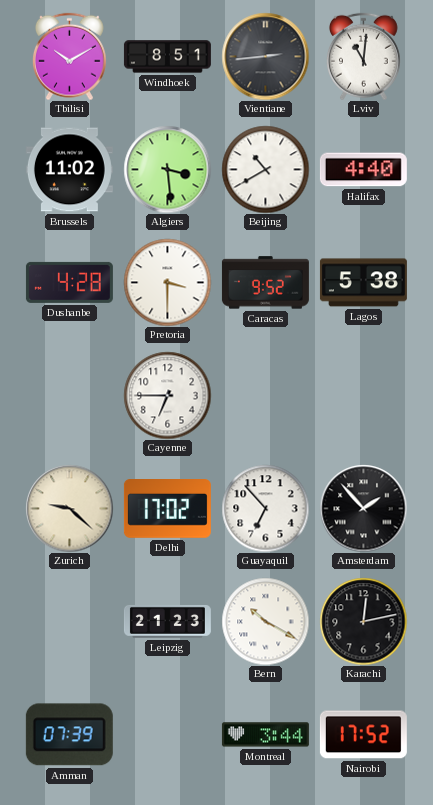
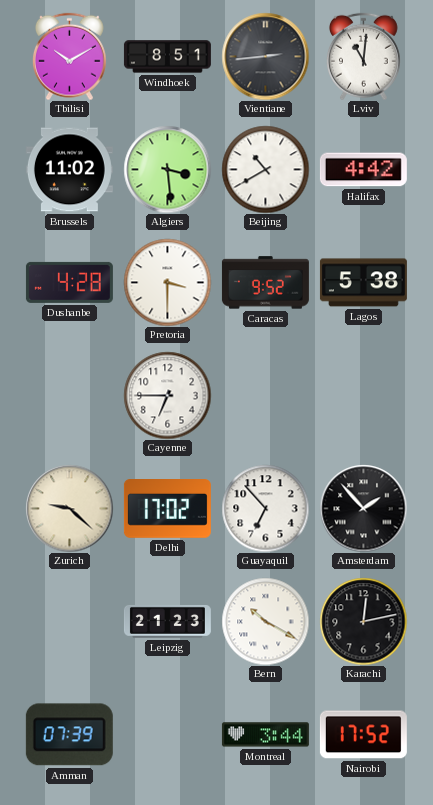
Halifax: 4:40 -> 4:42 (363, 170)
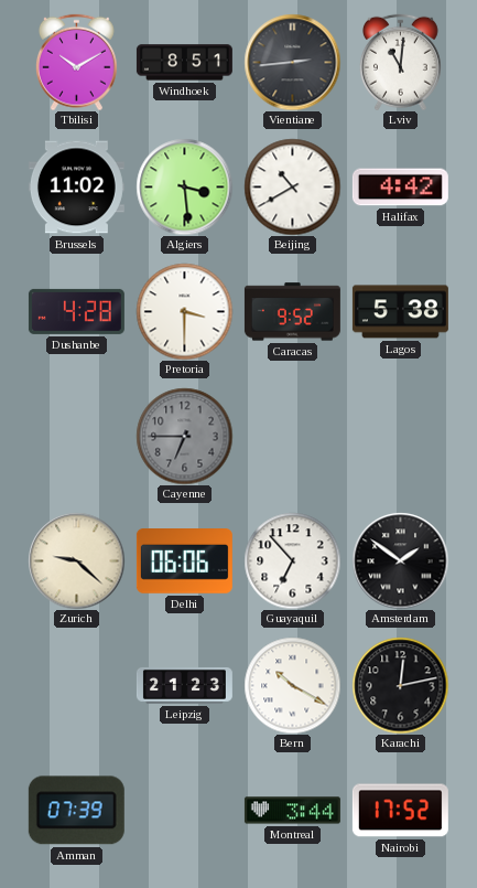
Cayenne dial: white -> grey (184, 436)
Delhi: 17:02 -> 06:06 (184, 561)
Amsterdam: 1:53 -> 1:51 (400, 560)
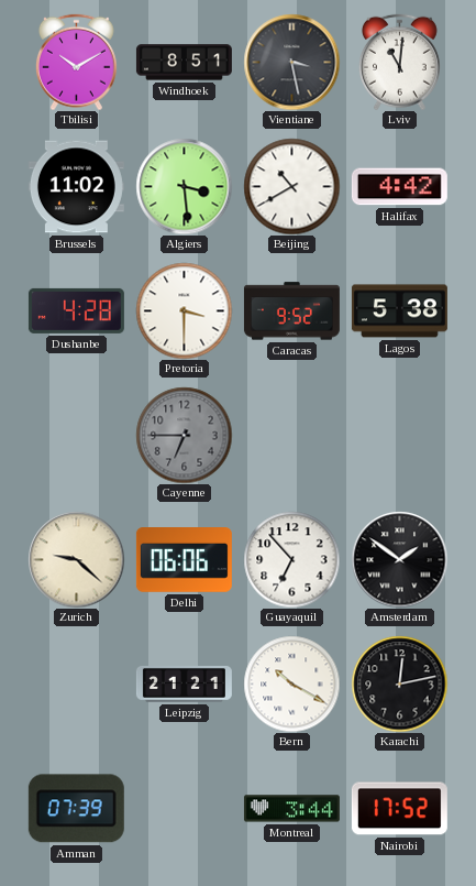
Vientiane: 2:44 -> 3:28 (291, 62)
Leipzig: 21:23 -> 21:21 (184, 685)
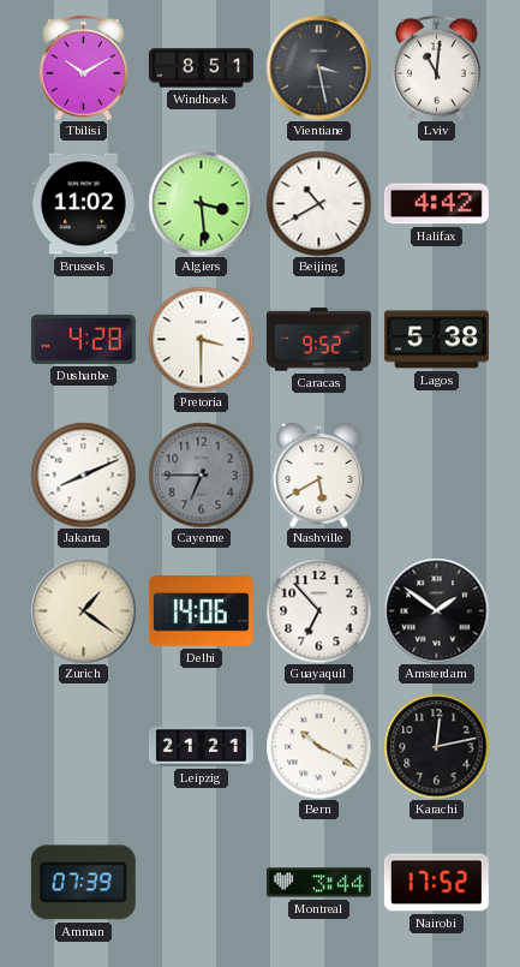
Jakarta: none -> 8:11 (83, 474)
Nashville: none -> 5:40 (319, 476)
Zurich: 9:22 -> 1:21 (83, 610)
Delhi: 06:06 -> 14:06 (201, 611)
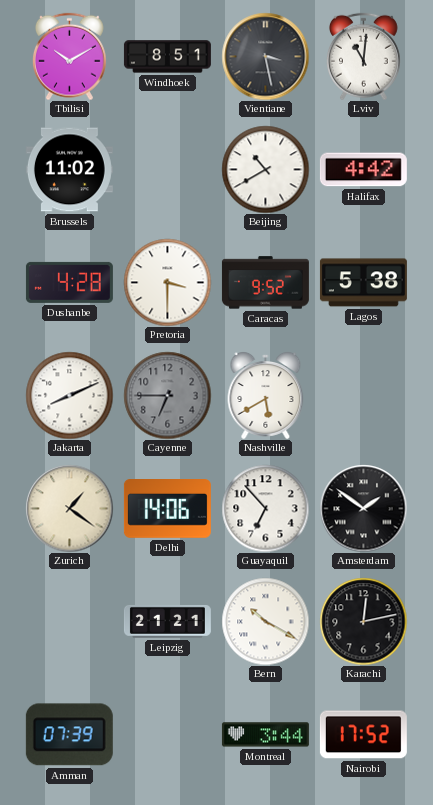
Algiers: 3:29 -> none (201, 203)
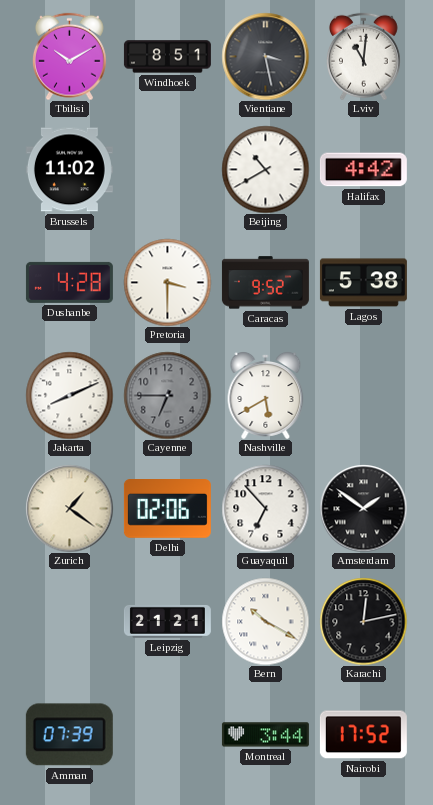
Delhi: 14:06 -> 02:06 (167, 509)
